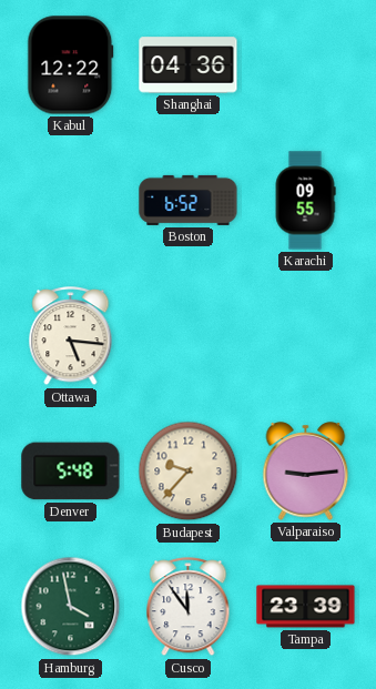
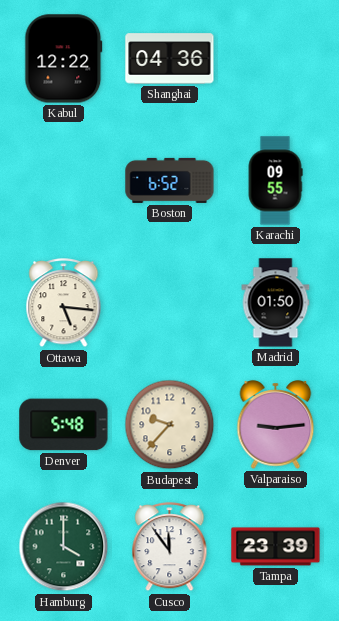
Madrid: none -> 01:50 (276, 303)
Hamburg: 3:58 -> 4:00 (64, 547)
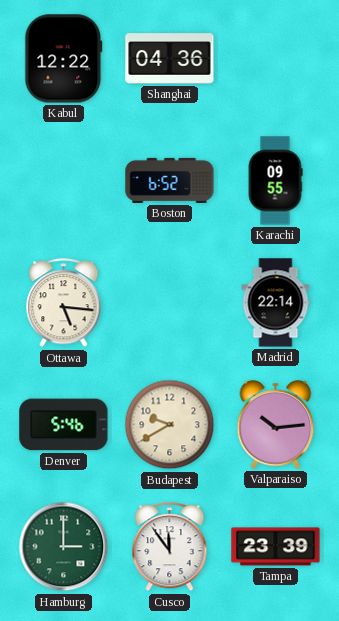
Madrid: 01:50 -> 22:14 (276, 303)
Denver: 5:48 -> 5:46 (64, 425)
Budapest: 9:37 -> 9:40 (170, 425)
Valparaiso: 9:14 -> 10:14 (276, 425)
Hamburg: 4:00 -> 3:00 (64, 547)
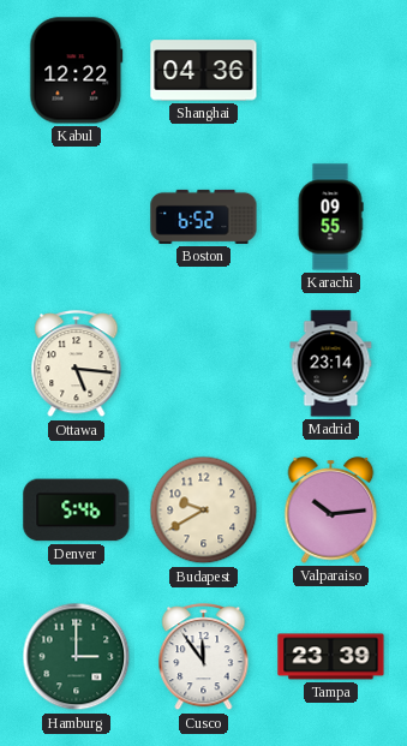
Madrid: 22:14 -> 23:14 (331, 364)
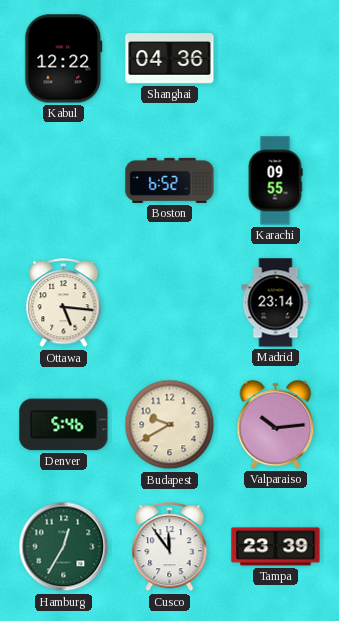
Hamburg: 3:00 -> 12:35 (64, 547)
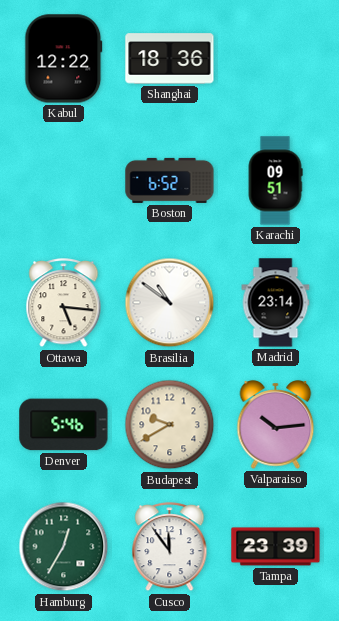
Shanghai: 04:36 -> 18:36 (170, 59)
Karachi: 09:55 -> 09:51 (275, 181)
Brasilia: none -> 10:51 (170, 303)
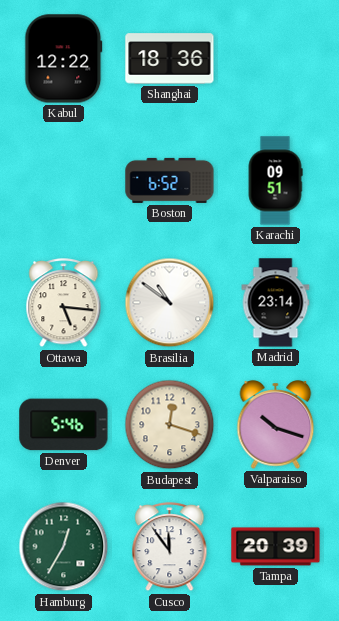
Budapest: 9:40 -> 12:18 (170, 425)
Valparaiso: 10:14 -> 10:18 (276, 425)
Tampa: 23:39 -> 20:39 (276, 547)
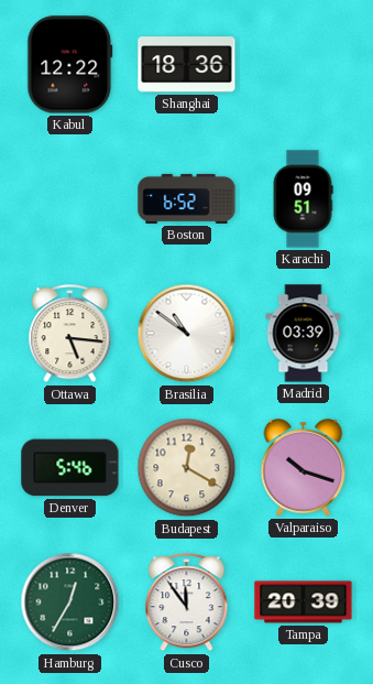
Madrid: 23:14 -> 03:39 (304, 334)
Budapest: 12:18 -> 12:20 (187, 468)
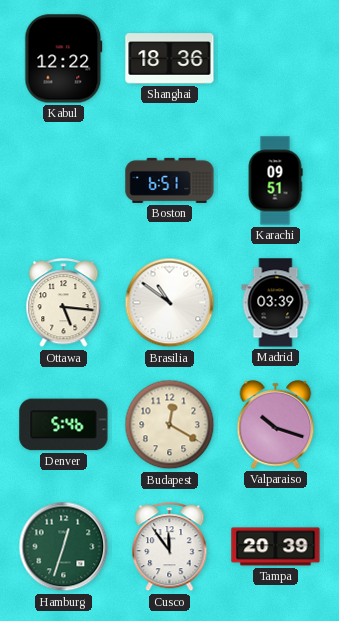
Boston: 6:52 -> 6:51 (170, 180)
Hamburg: 12:35 -> 12:33 (64, 547)
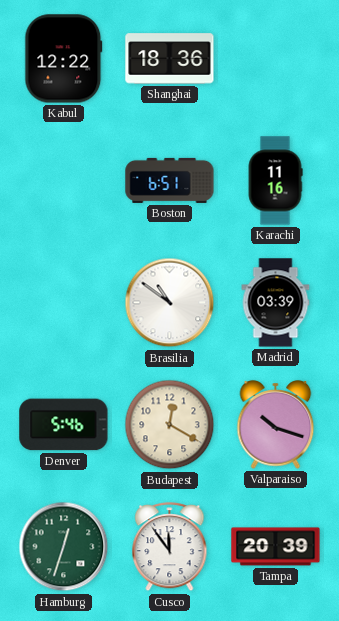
Karachi: 09:51 -> 11:16 (275, 181)
Ottawa: 5:16 -> none (64, 303)
